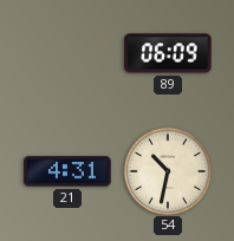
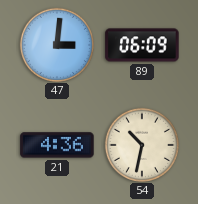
47: none -> 3:01 (56, 44)
21: 4:31 -> 4:36 (57, 145)
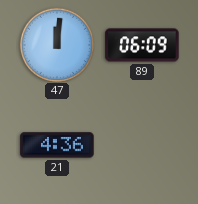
47: 3:01 -> 12:01 (56, 44)
54: 10:32 -> none (141, 144)
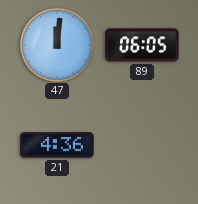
89: 06:09 -> 06:05 (142, 45)
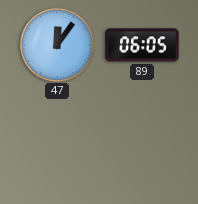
47: 12:01 -> 12:06 (56, 44)
21: 4:36 -> none (57, 145)
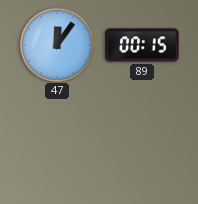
89: 06:05 -> 00:15 (142, 45)
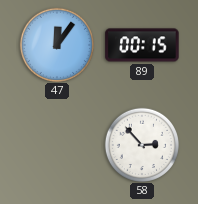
58: none -> 2:53 (141, 144)
